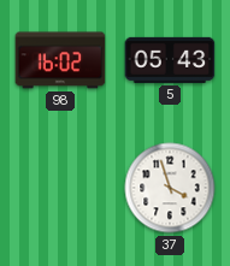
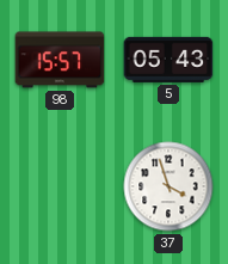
98: 16:02 -> 15:57 (60, 60)
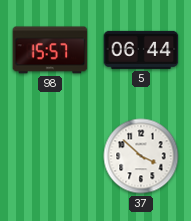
5: 05:43 -> 06:44 (141, 50)
37: 3:57 -> 3:52 (141, 156)
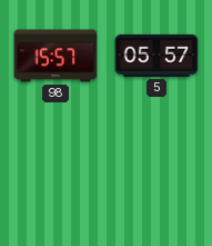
5: 06:44 -> 05:57 (157, 56)
37: 3:52 -> none (141, 156)
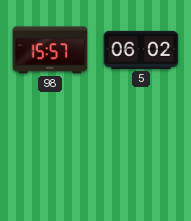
5: 05:57 -> 06:02 (141, 50)
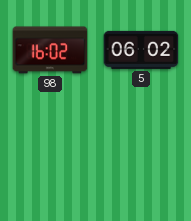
98: 15:57 -> 16:02 (50, 50)
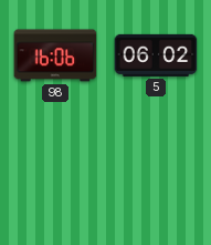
98: 16:02 -> 16:06 (55, 55)
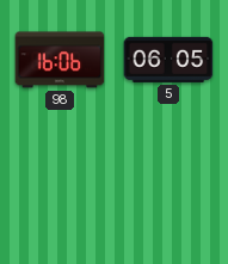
5: 06:02 -> 06:05 (168, 60)
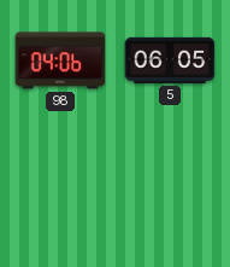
98: 16:06 -> 04:06 (60, 60)
